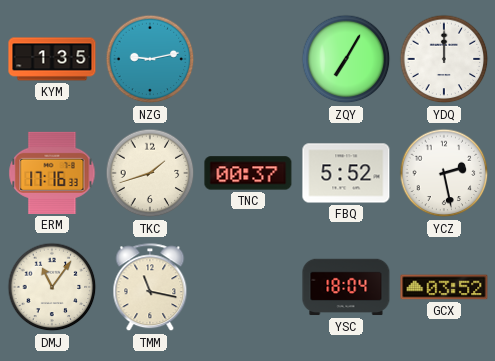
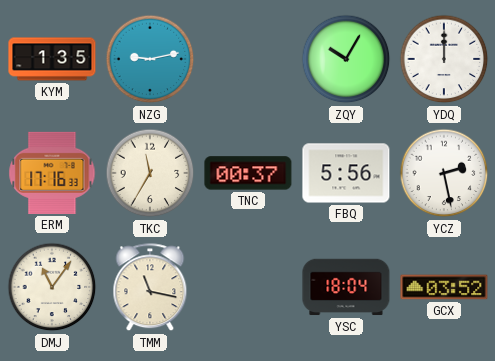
ZQY: 7:05 -> 10:05 (346, 59)
TKC: 1:42 -> 11:35 (150, 173)
FBQ: 5:52 -> 5:56 (346, 173)
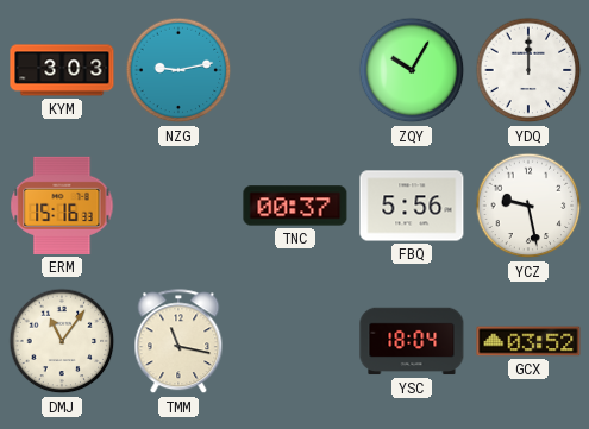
KYM: 1:35 -> 3:03 (62, 70)
ERM: 17:16 -> 15:16 (62, 206)
TKC: 11:35 -> none (150, 173)
YCZ: 2:28 -> 9:28 (528, 206)
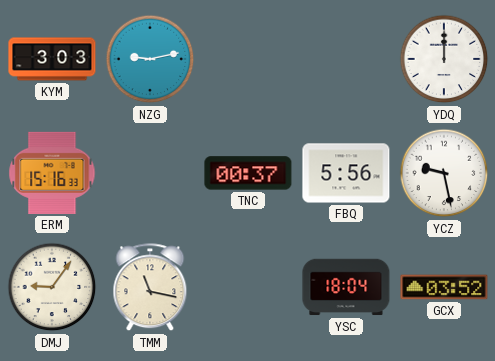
ZQY: 10:05 -> none (412, 70)
DMJ: 11:06 -> 9:06 (52, 287)
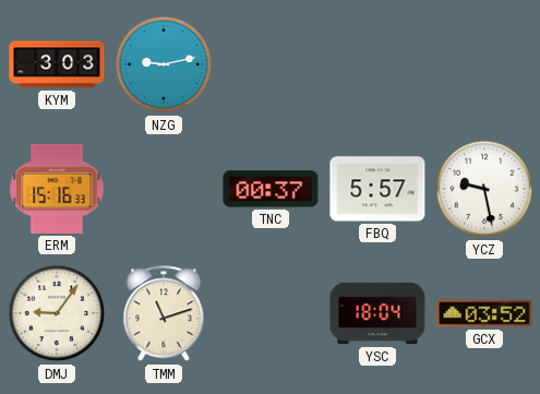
YDQ: 12:00 -> none (444, 59)
FBQ: 5:56 -> 5:57 (377, 189)
TMM: 11:17 -> 11:12 (164, 314)
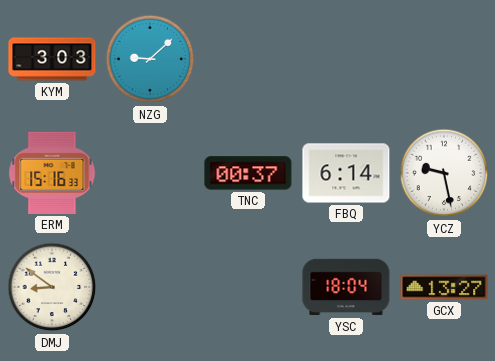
NZG: 9:13 -> 9:08 (150, 59)
FBQ: 5:57 -> 6:14 (346, 173)
DMJ: 9:06 -> 8:51 (52, 287)
TMM: 11:12 -> none (164, 314)
GCX: 03:52 -> 13:27 (444, 287)
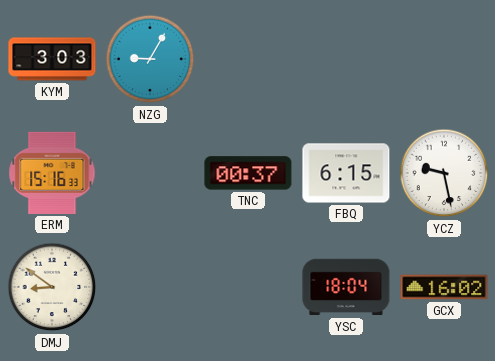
NZG: 9:08 -> 9:05 (150, 59)
FBQ: 6:14 -> 6:15 (346, 173)
GCX: 13:27 -> 16:02 (444, 287)
